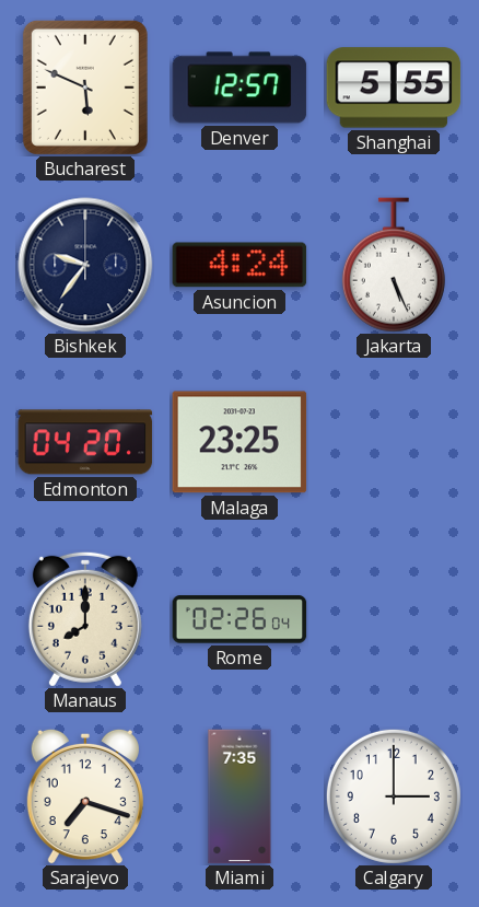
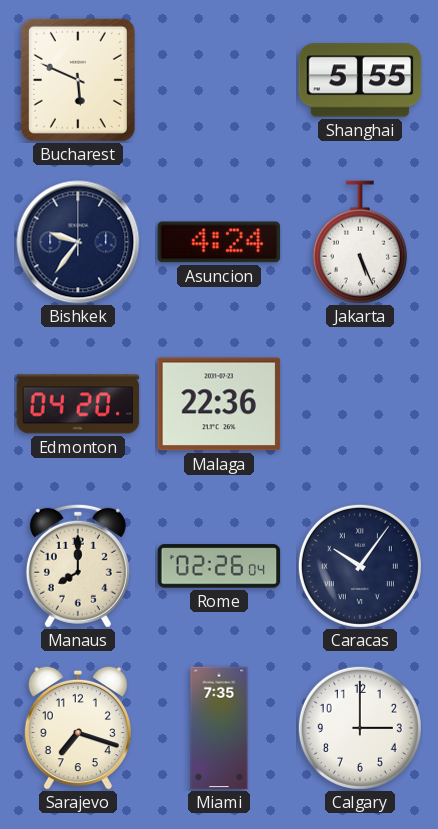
Denver: 12:57 -> none (240, 88)
Malaga: 23:25 -> 22:36 (219, 404)
Caracas: none -> 10:06 (360, 566)
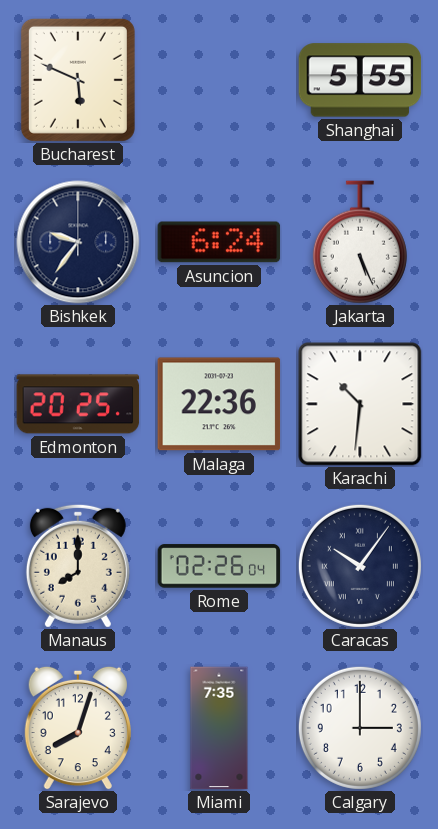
Asuncion: 4:24 -> 6:24 (219, 242)
Edmonton: 04:20 -> 20:25 (78, 404)
Karachi: none -> 10:31 (360, 404)
Sarajevo: 7:18 -> 8:03 (78, 728)
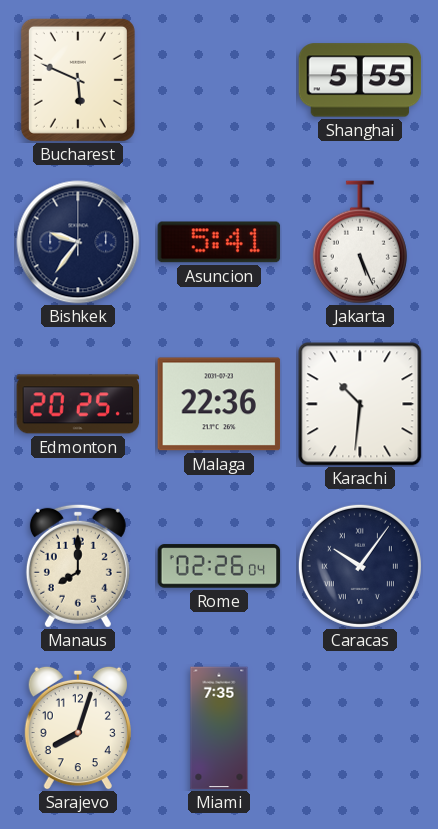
Asuncion: 6:24 -> 5:41 (219, 242)
Calgary: 3:00 -> none (360, 728)
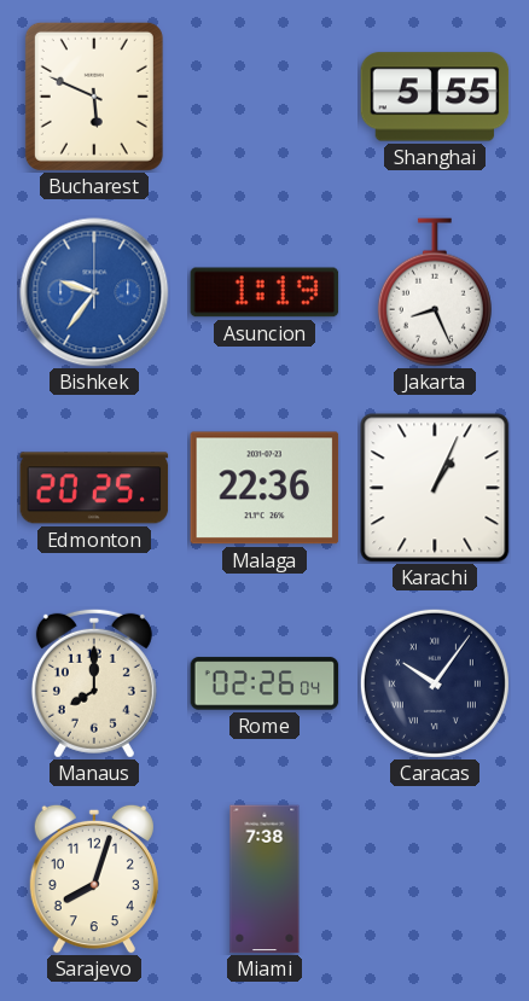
Bishkek dial: navy -> blue (94, 292)
Asuncion: 5:41 -> 1:19 (264, 292)
Jakarta: 5:26 -> 8:26 (435, 292)
Karachi: 10:31 -> 1:04 (435, 488)
Miami: 7:35 -> 7:38 (264, 879)
